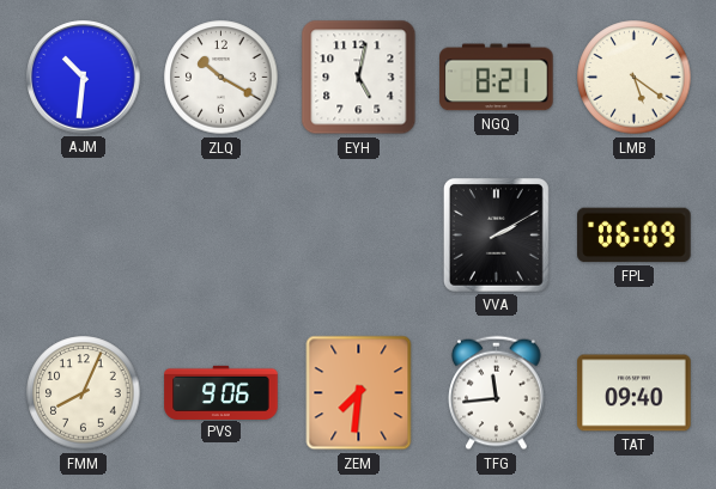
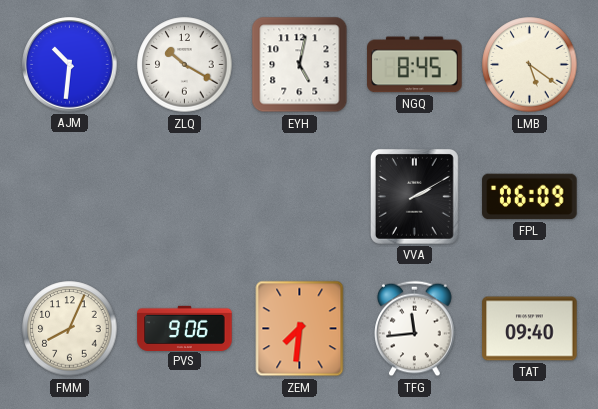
NGQ: 8:21 -> 8:45 (415, 65)
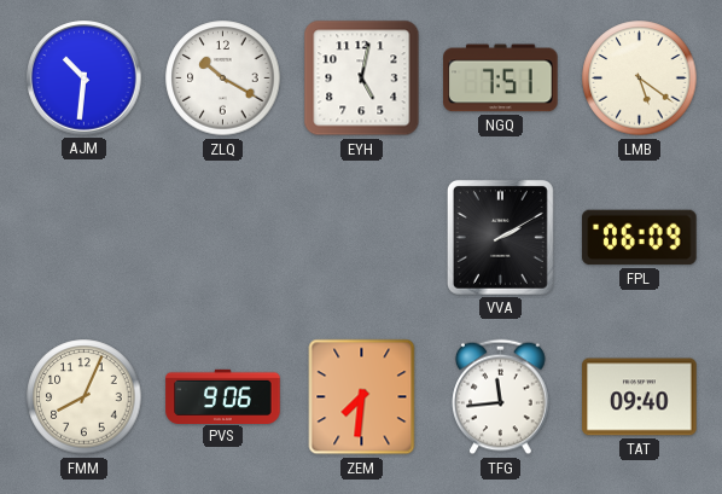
NGQ: 8:45 -> 7:51 (501, 79)
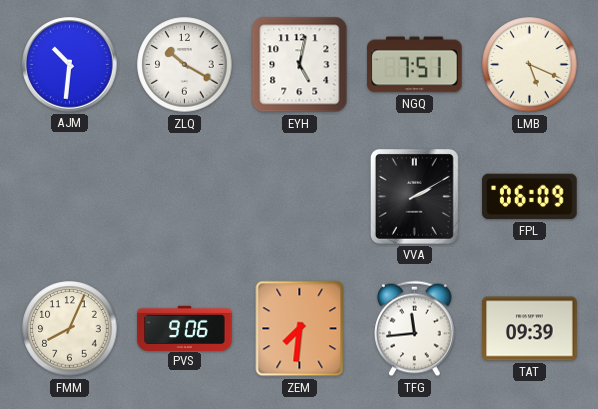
LMB: 5:21 -> 5:19 (530, 65)
TAT: 09:40 -> 09:39 (530, 329)
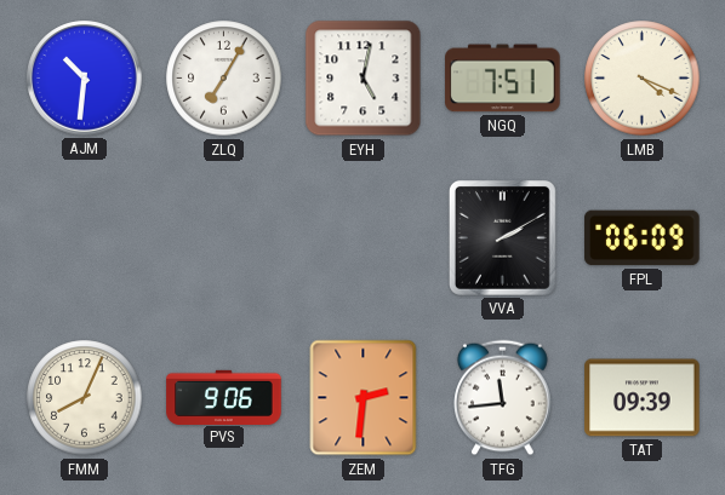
ZLQ: 10:20 -> 7:05 (224, 79)
LMB: 5:19 -> 4:19 (643, 79)
ZEM: 7:31 -> 2:31 (364, 398)
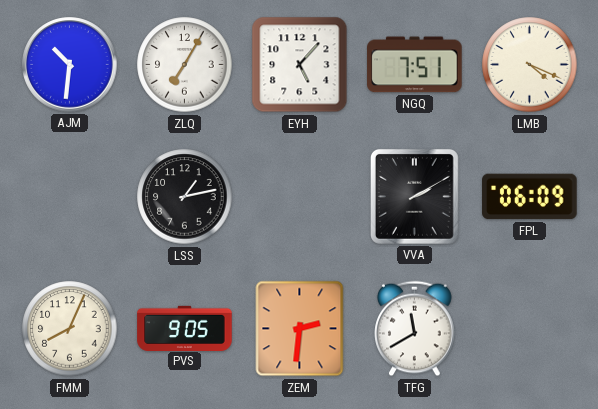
EYH: 5:02 -> 5:07 (300, 65)
LSS: none -> 1:13 (185, 197)
PVS: 9:06 -> 9:05 (185, 328)
TFG: 11:44 -> 11:40 (415, 329)
TAT: 09:39 -> none (643, 398)
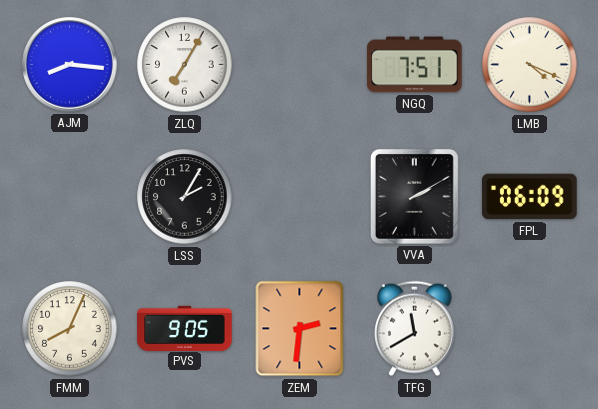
AJM: 10:31 -> 8:16 (70, 65)
EYH: 5:07 -> none (300, 65)
LSS: 1:13 -> 2:05 (185, 197)
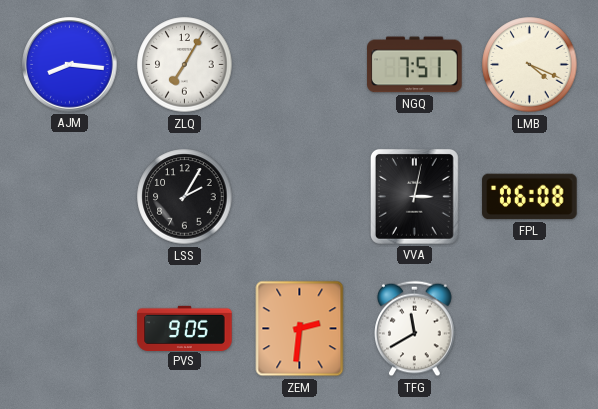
VVA: 2:10 -> 3:02 (414, 196)
FPL: 06:09 -> 06:08 (530, 197)
FMM: 8:04 -> none (70, 329)
